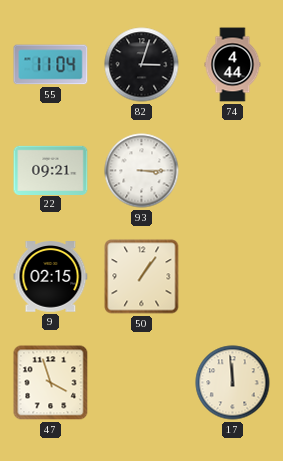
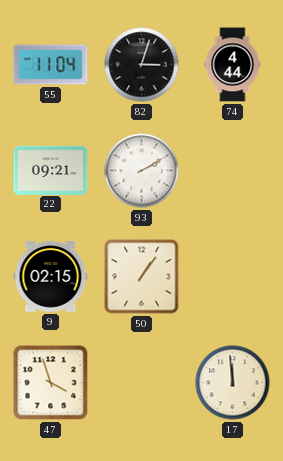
93: 3:15 -> 2:10 (142, 171)
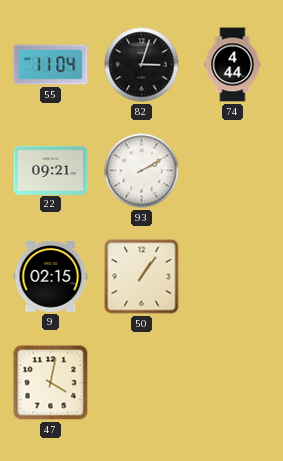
47: 3:57 -> 4:02 (51, 383)
17: 11:59 -> none (233, 383)
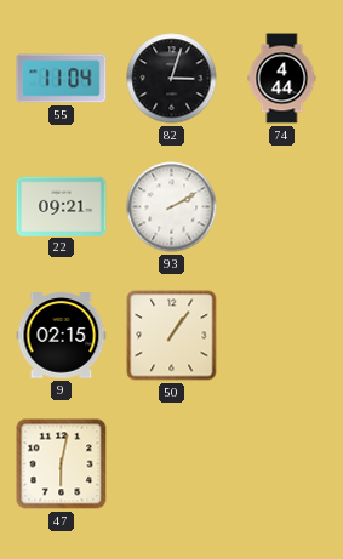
47: 4:02 -> 6:02 (62, 464)
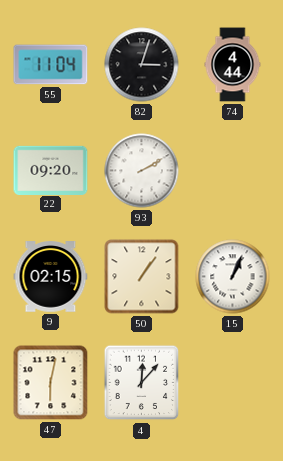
22: 09:21 -> 09:20 (51, 170)
15: none -> 1:04 (233, 277)
4: none -> 12:07 (142, 383)
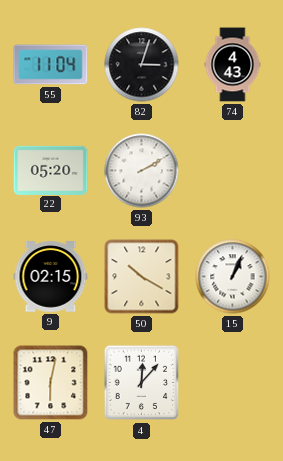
74: 4:44 -> 4:43 (233, 65)
22: 09:20 -> 05:20 (51, 170)
50: 1:06 -> 10:20 (142, 277)
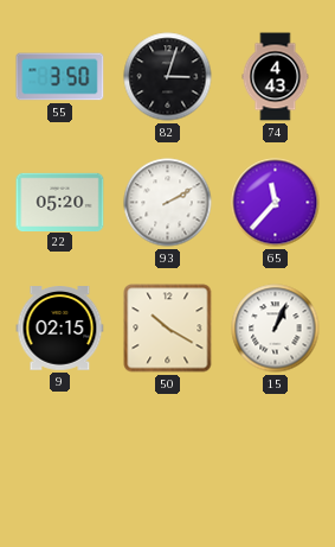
55: 11:04 -> 3:50 (60, 77)
65: none -> 11:37 (276, 203)
47: 6:02 -> none (51, 383)
4: 12:07 -> none (142, 383)
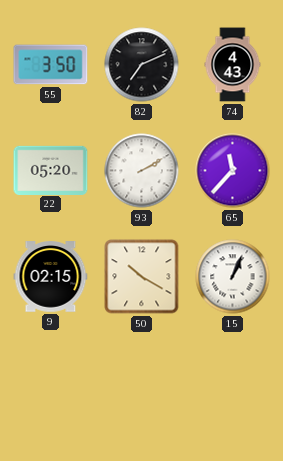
82: 3:03 -> 7:11 (142, 65)
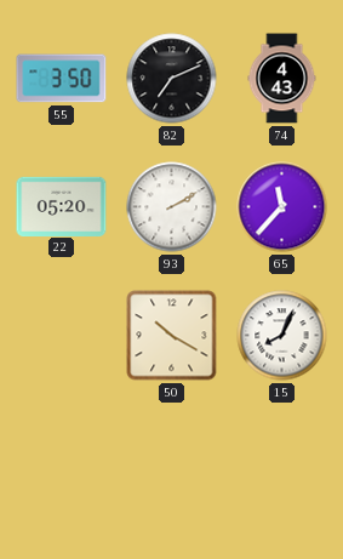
9: 02:15 -> none (51, 277)
15: 1:04 -> 8:04 (282, 336)
